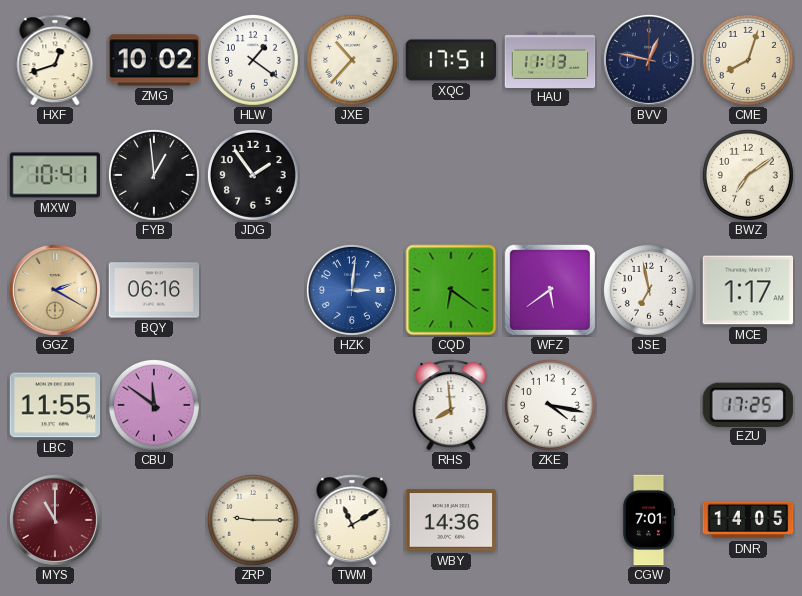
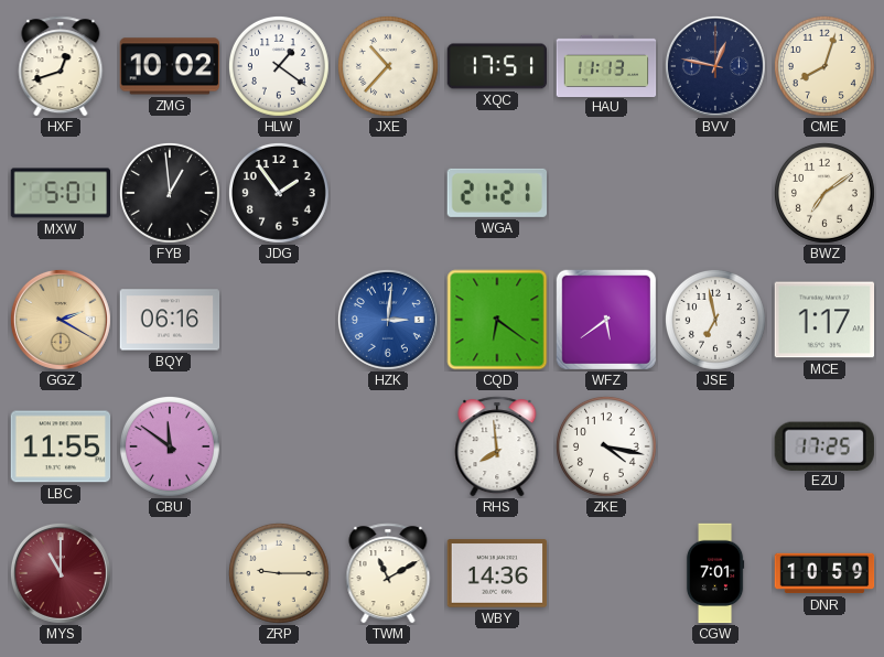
MXW: 10:41 -> 5:01 (61, 193)
WGA: none -> 21:21 (496, 193)
DNR: 14:05 -> 10:59 (824, 573)
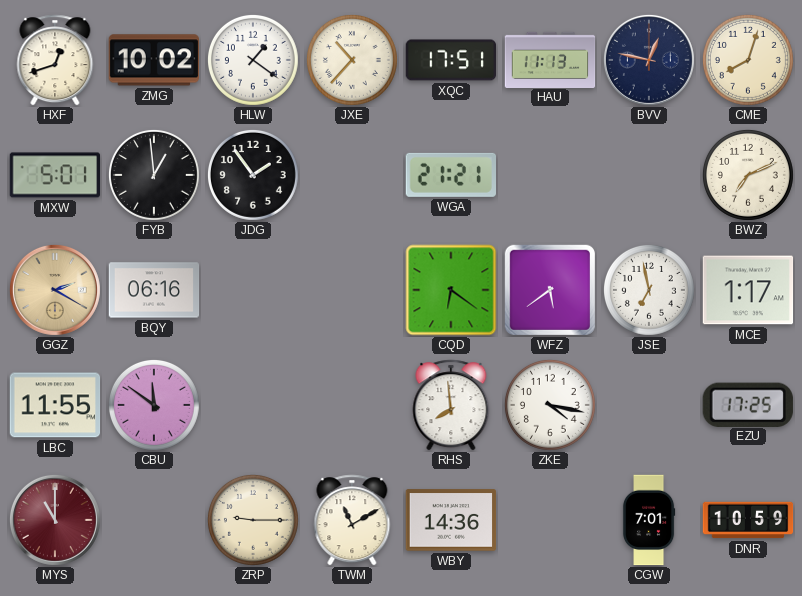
BWZ: 7:09 -> 7:11 (748, 175)
HZK: 3:01 -> none (388, 320)
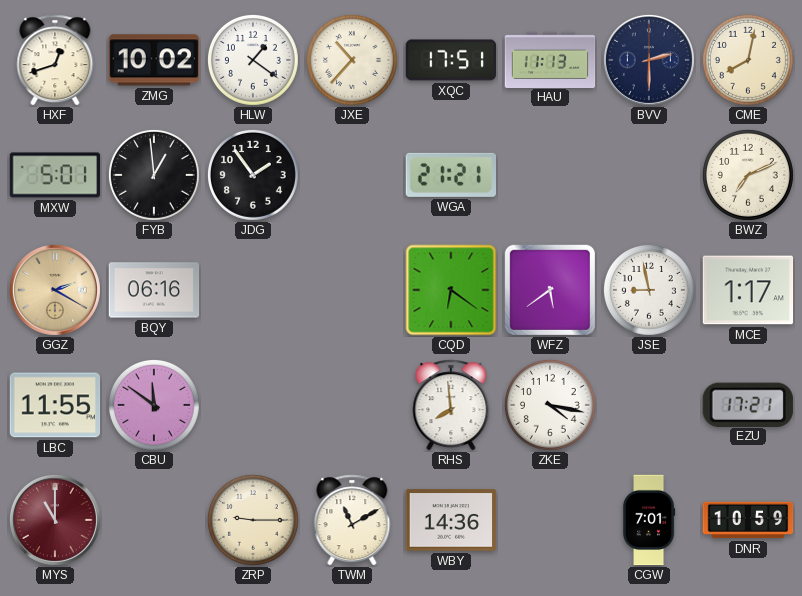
BVV: 12:47 -> 2:30 (649, 60)
CME: 8:03 -> 8:02 (748, 60)
JSE: 6:58 -> 8:58 (649, 290)
EZU: 17:25 -> 17:21 (748, 404)
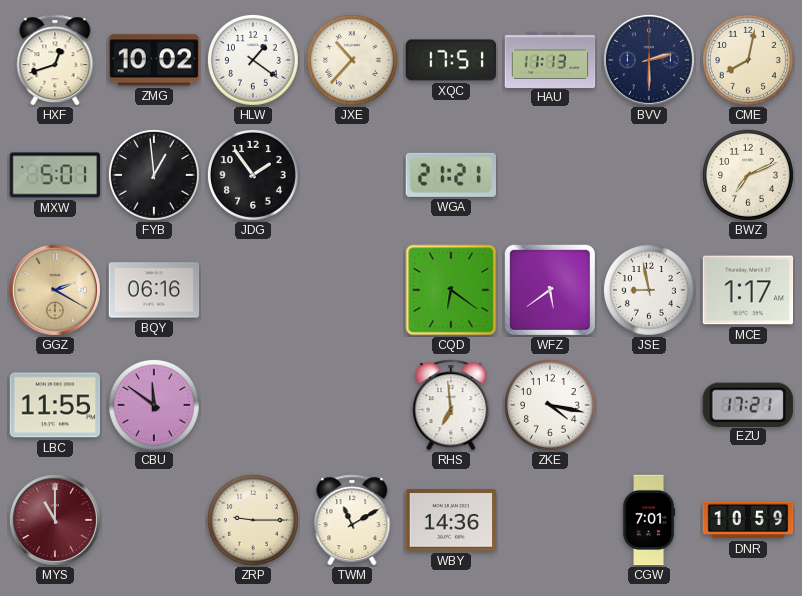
RHS: 7:59 -> 6:59 (451, 405)
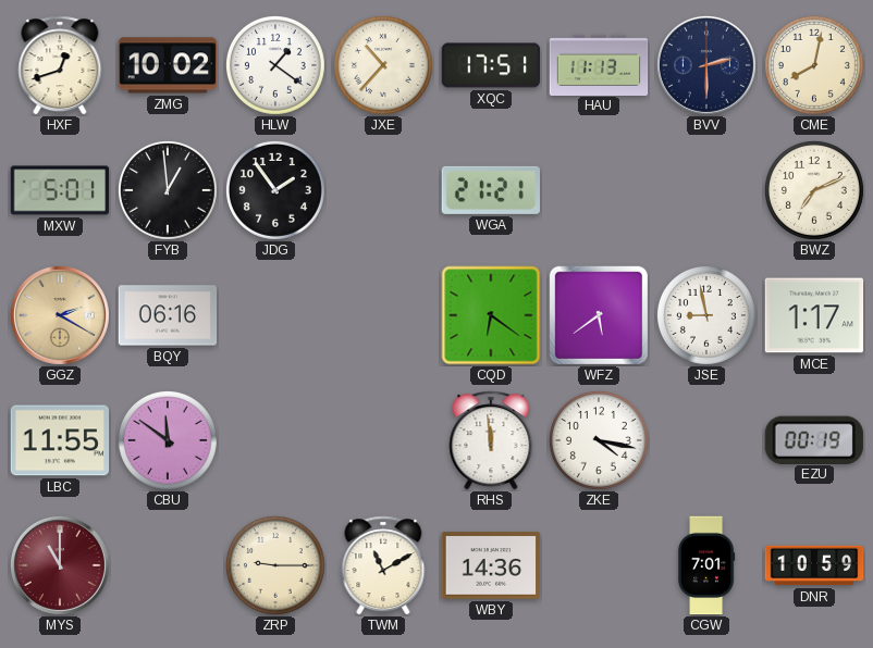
RHS: 6:59 -> 11:59 (491, 440)
EZU: 17:21 -> 00:19 (814, 439)
